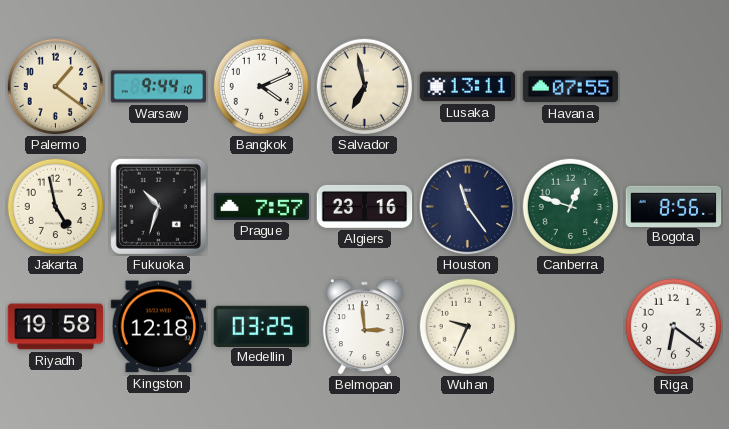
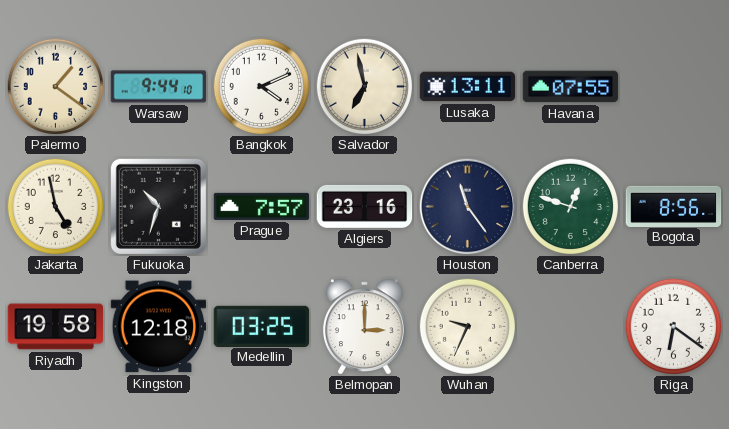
Belmopan: 2:59 -> 3:00 (364, 326)
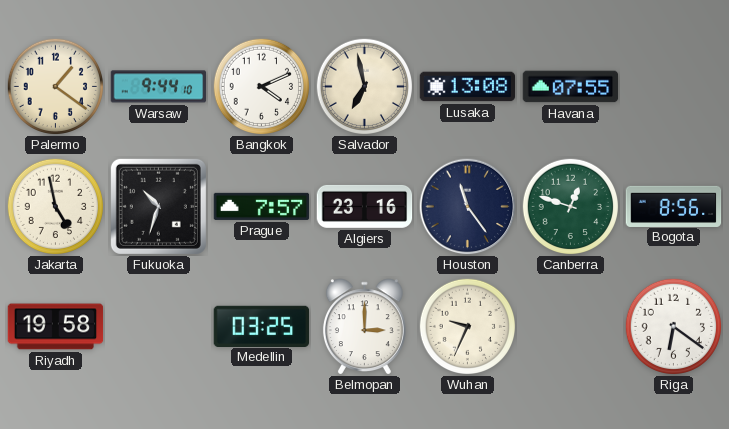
Lusaka: 13:11 -> 13:08 (468, 87)
Kingston: 12:18 -> none (159, 327)
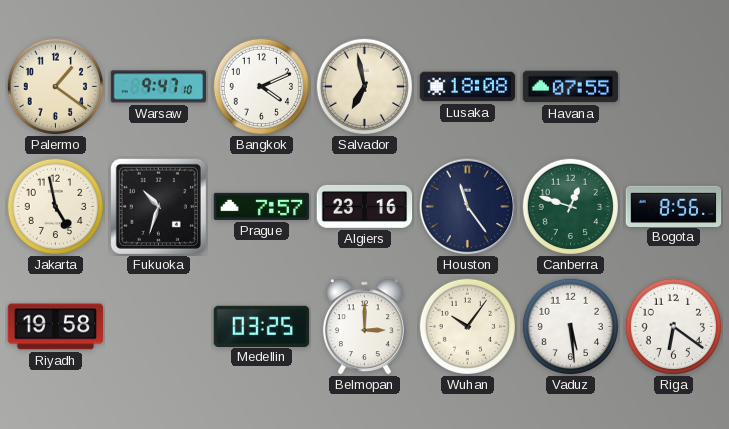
Warsaw: 9:44 -> 9:47 (159, 87)
Lusaka: 13:08 -> 18:08 (468, 87)
Wuhan: 9:34 -> 10:06 (467, 326)
Vaduz: none -> 5:29 (570, 326)
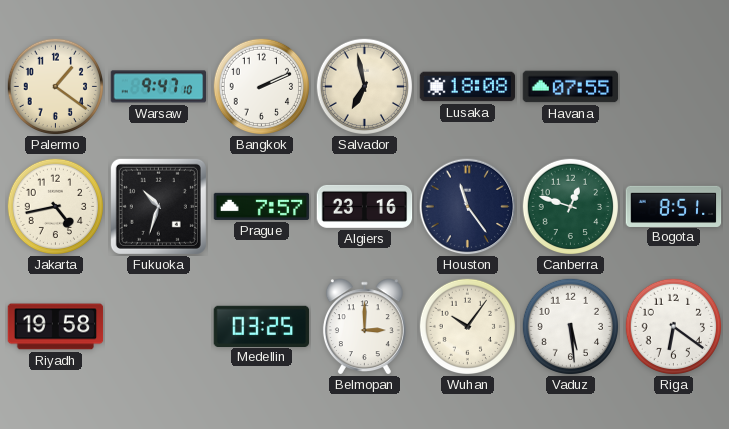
Bangkok: 4:11 -> 2:11 (261, 86)
Jakarta: 4:58 -> 4:43 (55, 206)
Bogota: 8:56 -> 8:51 (674, 206)
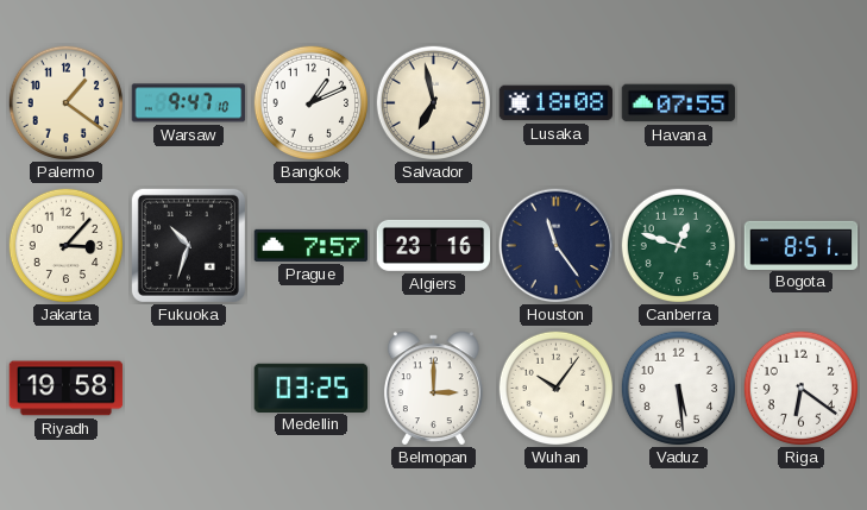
Bangkok: 2:11 -> 1:11 (310, 102)
Jakarta: 4:43 -> 3:07 (65, 245)
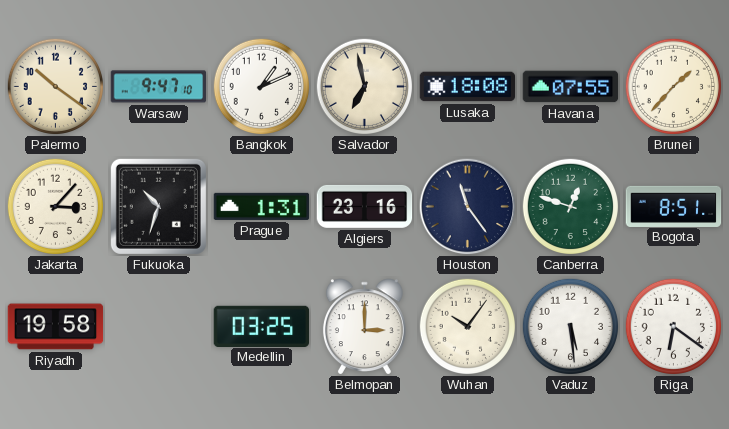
Palermo: 1:21 -> 10:21 (55, 86)
Brunei: none -> 1:37 (673, 86)
Prague: 7:57 -> 1:31 (262, 206)
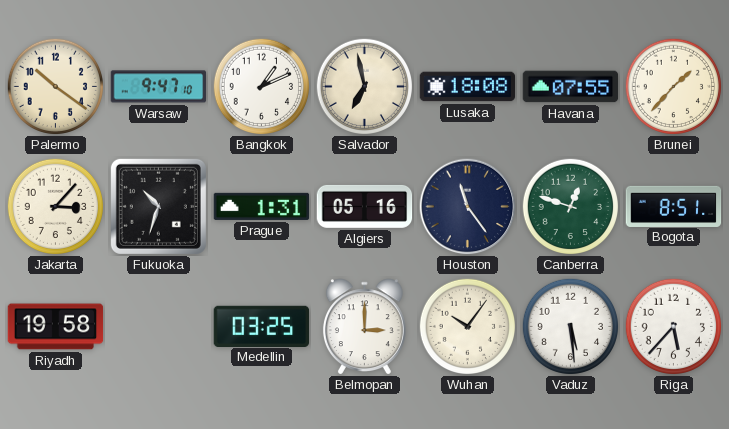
Algiers: 23:16 -> 05:16 (365, 206)
Riga: 6:21 -> 5:37 (673, 326)
